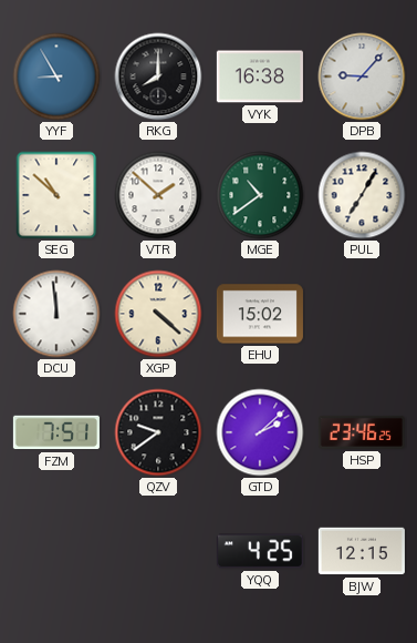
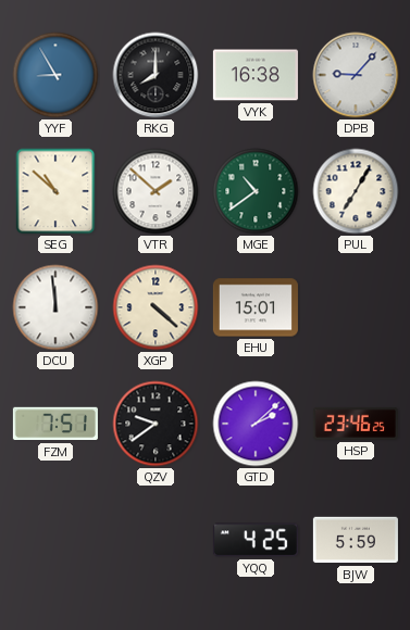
EHU: 15:02 -> 15:01 (256, 307)
BJW: 12:15 -> 5:59 (356, 540)
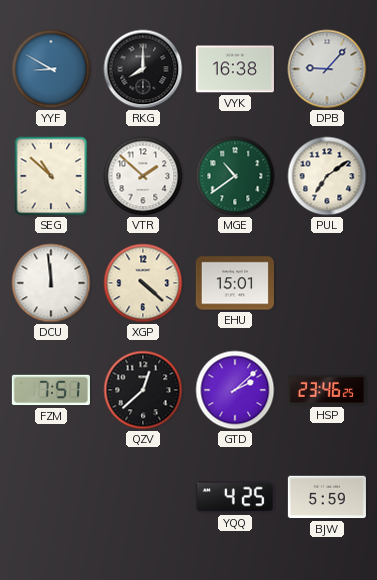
YYF: 8:55 -> 8:50 (51, 69)
PUL: 7:05 -> 7:09 (327, 176)
QZV: 9:39 -> 12:38 (143, 390)
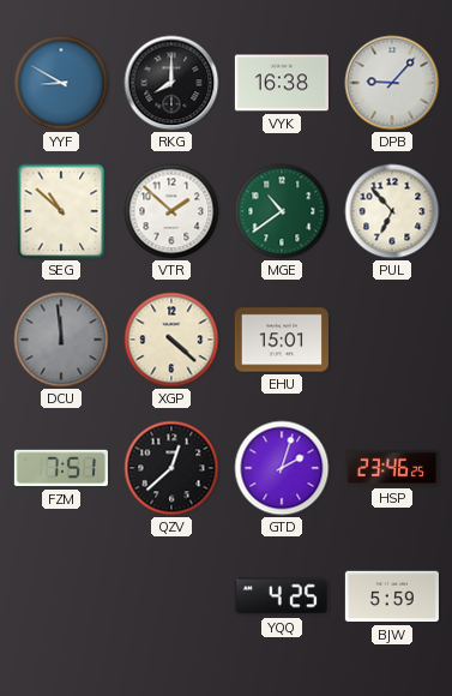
PUL: 7:09 -> 6:53 (392, 211)
DCU dial: white -> grey (61, 340)
GTD: 2:08 -> 2:03 (282, 468)
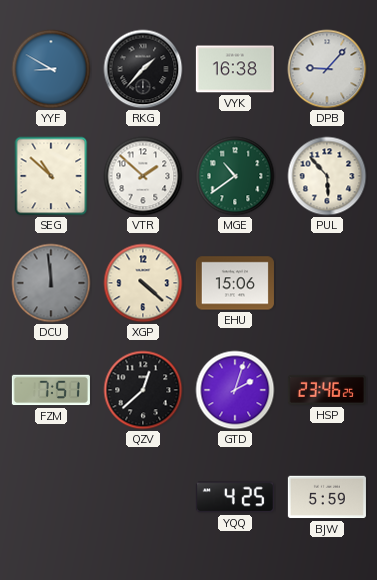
RKG: 8:00 -> 1:37 (143, 69)
PUL: 6:53 -> 5:53 (327, 176)
EHU: 15:01 -> 15:06 (235, 283)
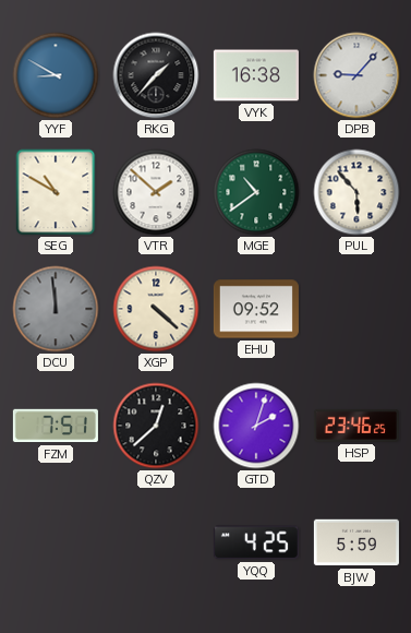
SEG: 10:52 -> 10:50 (56, 192)
EHU: 15:06 -> 09:52 (256, 309)
